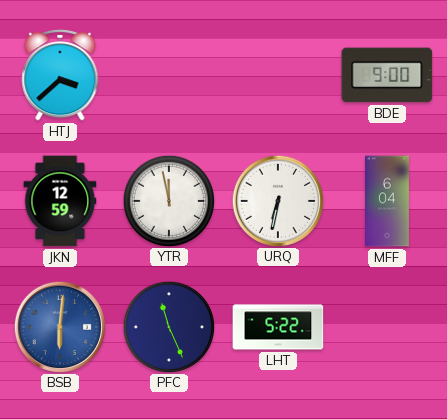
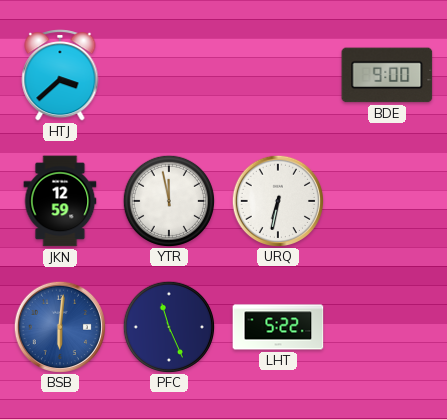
MFF: 6:04 -> none (388, 201)
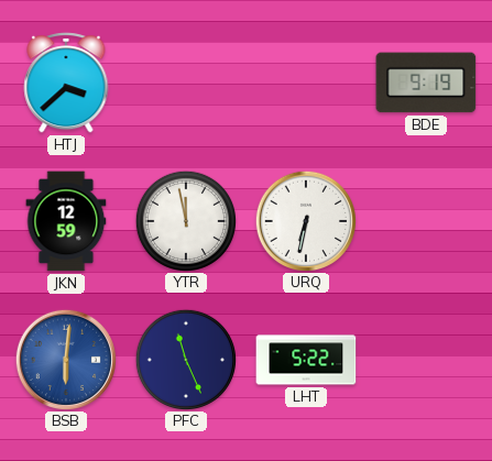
BDE: 9:00 -> 9:19 (426, 83)
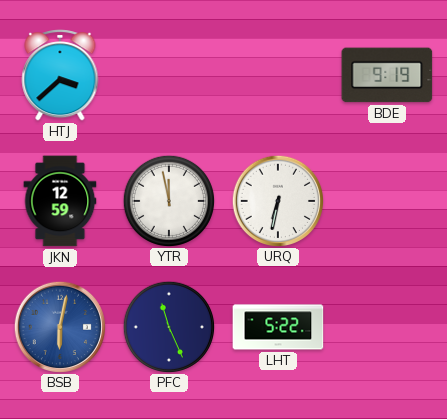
BSB: 6:01 -> 6:02 (59, 326)
